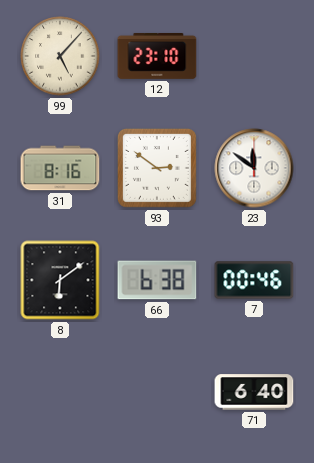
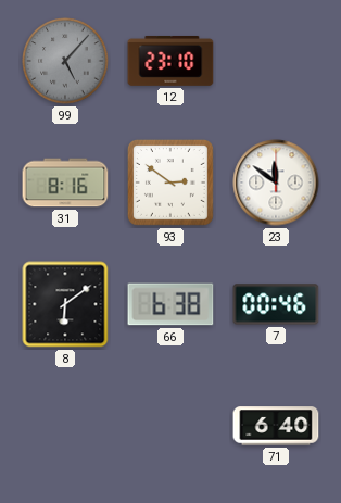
99 dial: cream -> grey (65, 61)
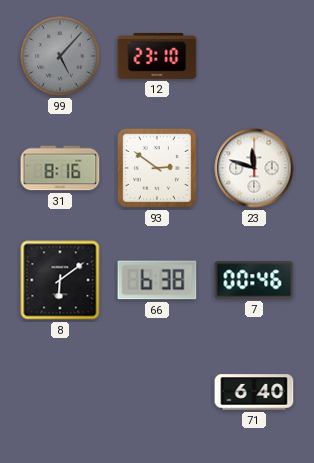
23: 11:51 -> 11:48 (254, 168)
